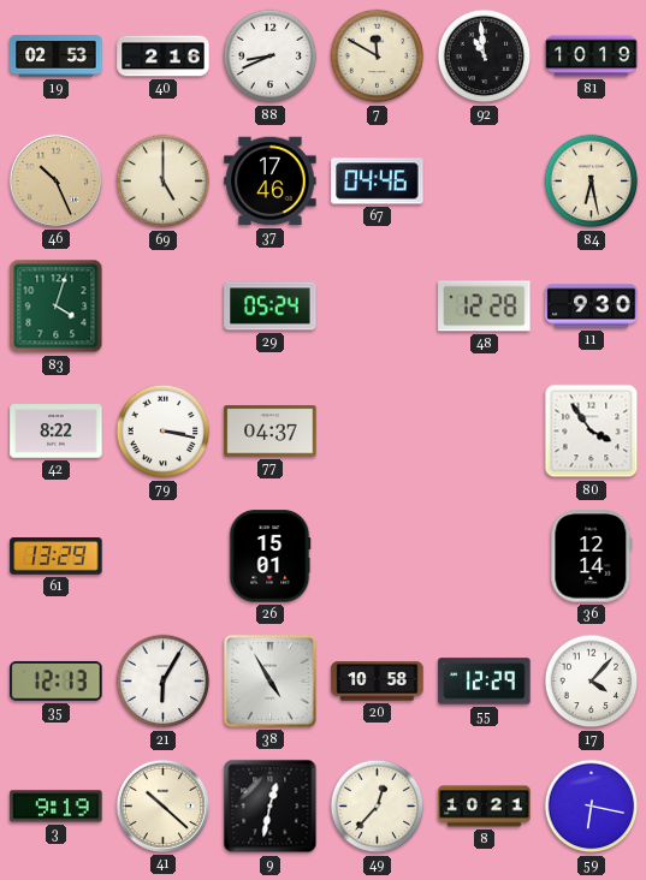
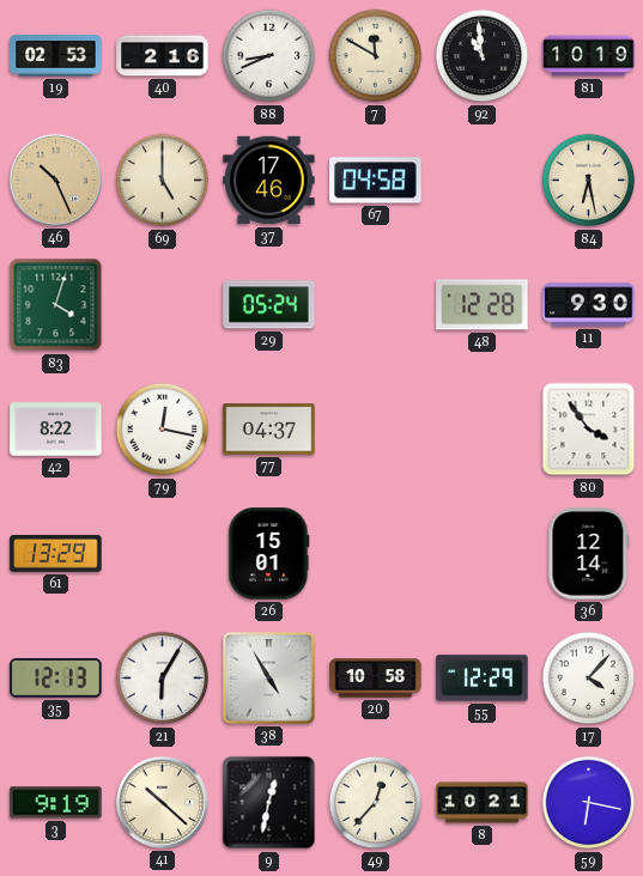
67: 04:46 -> 04:58 (376, 181)
79: 3:17 -> 12:17 (163, 430)
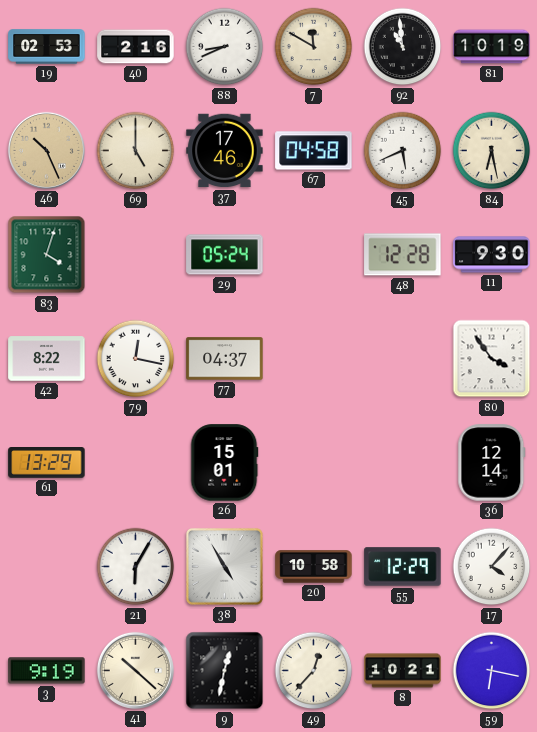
45: none -> 5:41 (403, 151)
35: 12:13 -> none (56, 679)
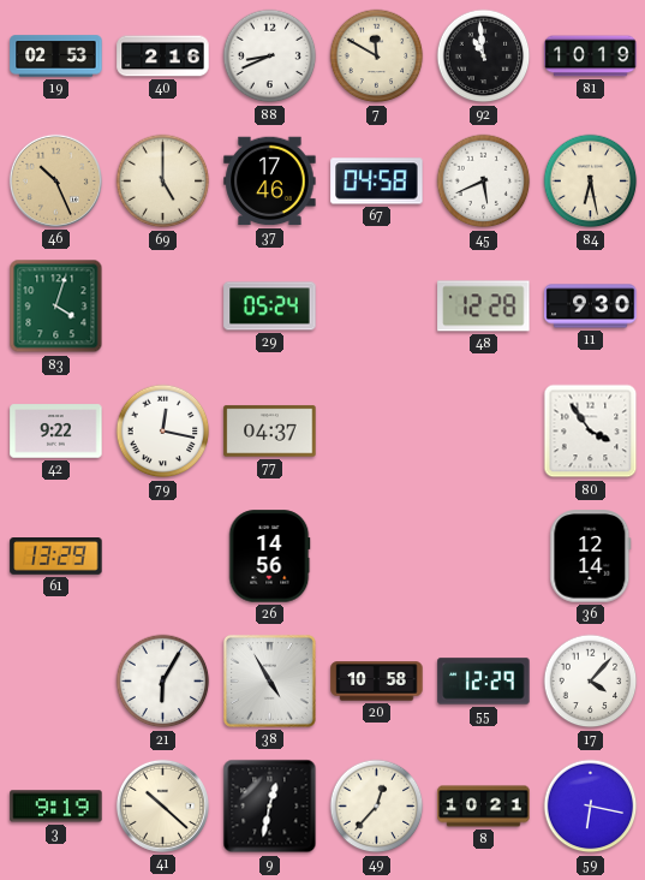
42: 8:22 -> 9:22 (56, 432)
26: 15:01 -> 14:56 (269, 557)
